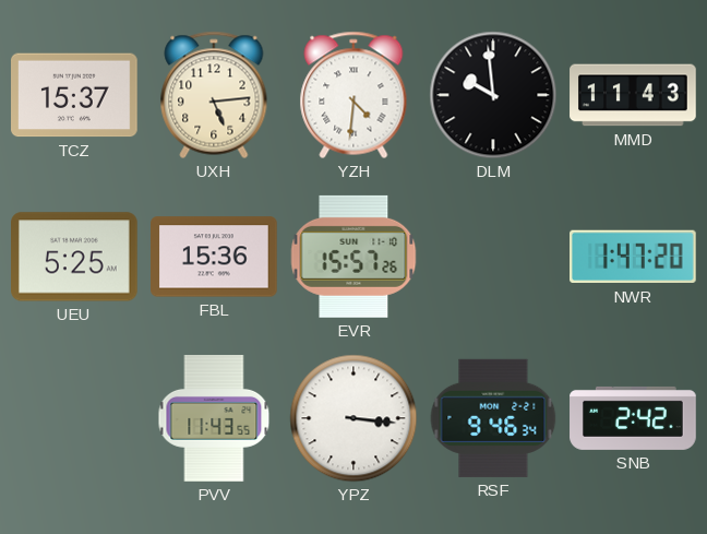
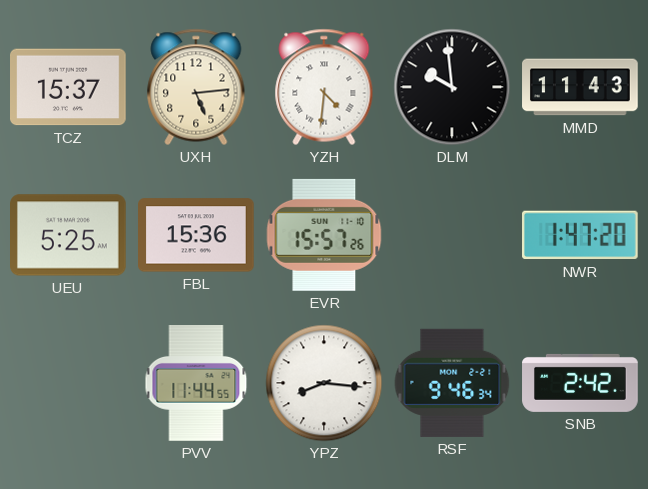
PVV: 11:43 -> 11:44 (196, 383)
YPZ: 3:16 -> 8:16 (324, 383)
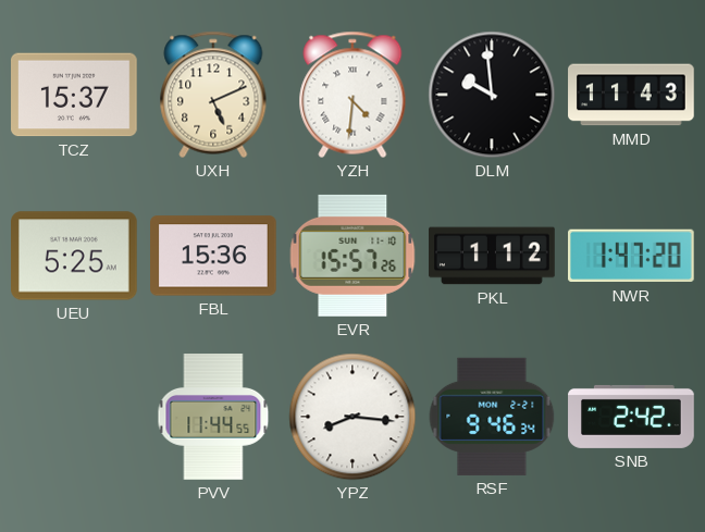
UXH: 5:14 -> 5:11 (213, 95)
PKL: none -> 1:12 (492, 256)
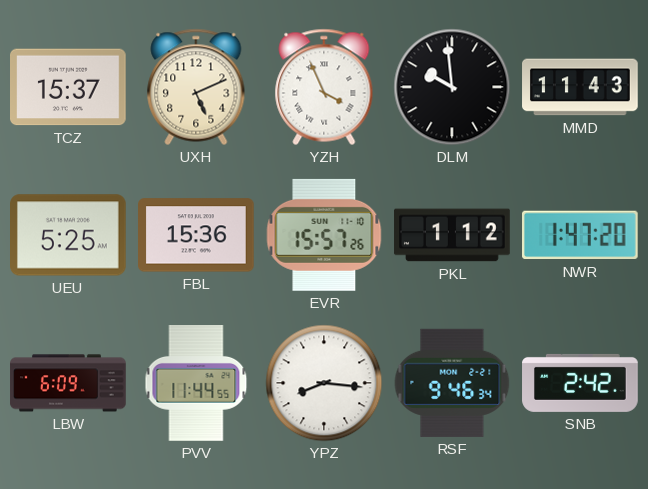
YZH: 4:31 -> 3:56 (324, 87)
LBW: none -> 6:09 (68, 383)
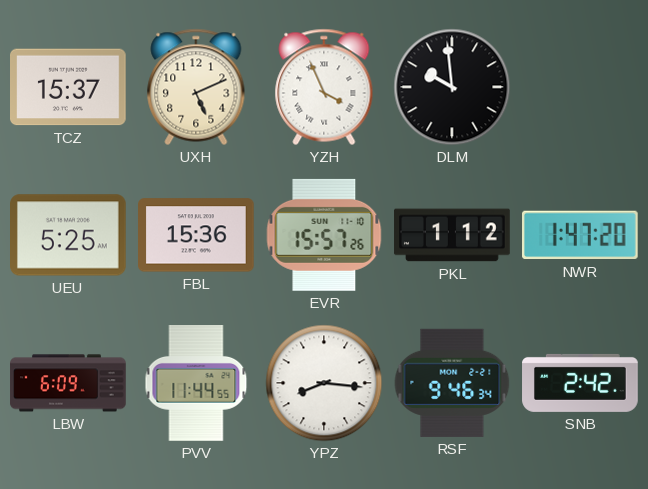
MMD: 11:43 -> none (580, 87)
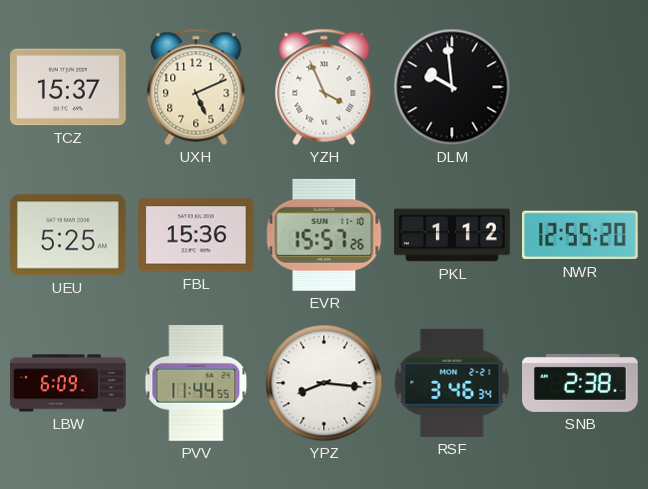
NWR: 1:47 -> 12:55 (581, 235)
RSF: 9:46 -> 3:46 (452, 383)
SNB: 2:42 -> 2:38 (580, 383)
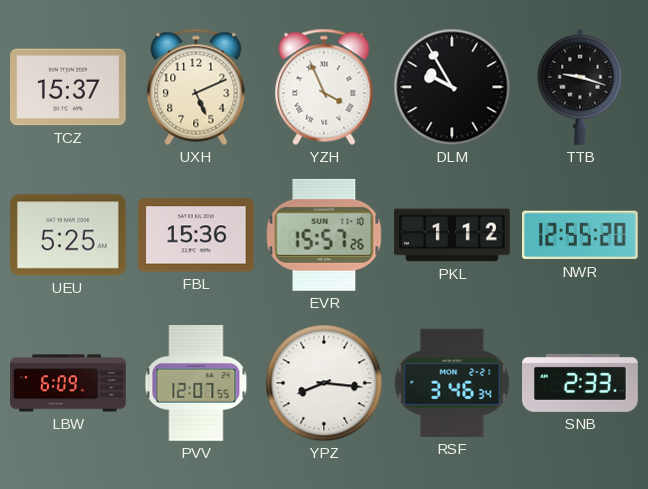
DLM: 9:59 -> 9:55 (452, 87)
TTB: none -> 9:18 (580, 87)
PVV: 11:44 -> 12:07 (196, 383)
SNB: 2:38 -> 2:33 (580, 383)
